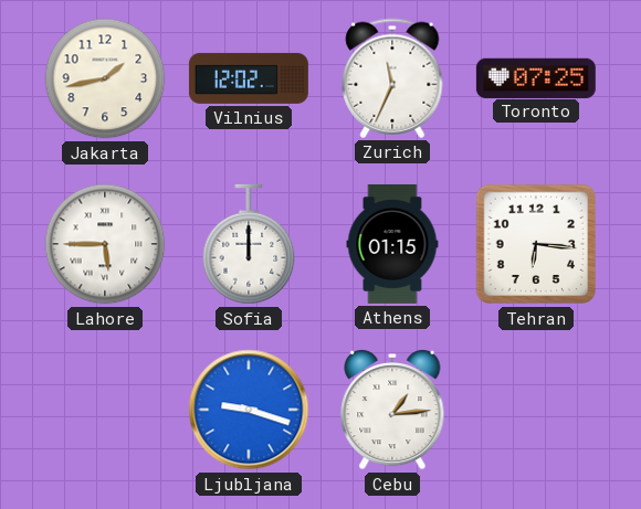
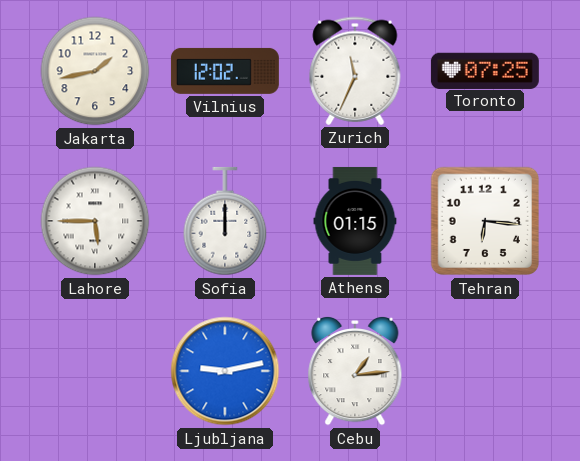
Ljubljana: 9:18 -> 9:13 (225, 371)
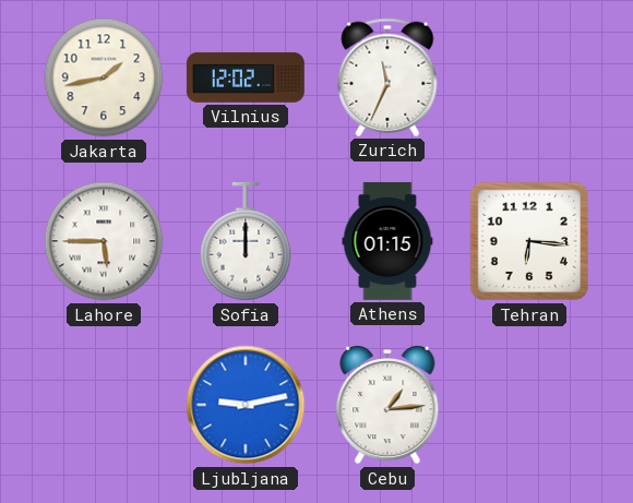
Toronto: 07:25 -> none (485, 70)
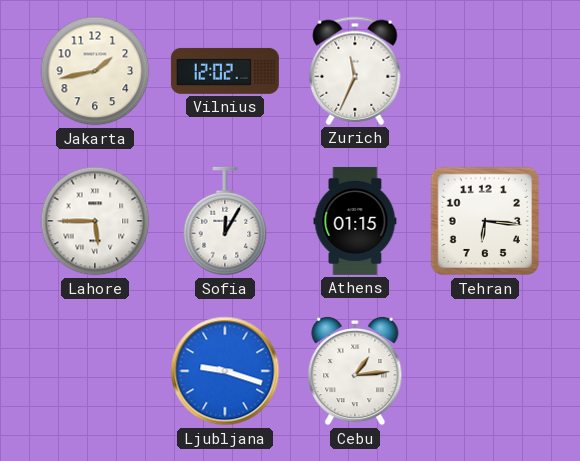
Sofia: 12:00 -> 12:05 (225, 221)
Ljubljana: 9:13 -> 9:18 (225, 371)
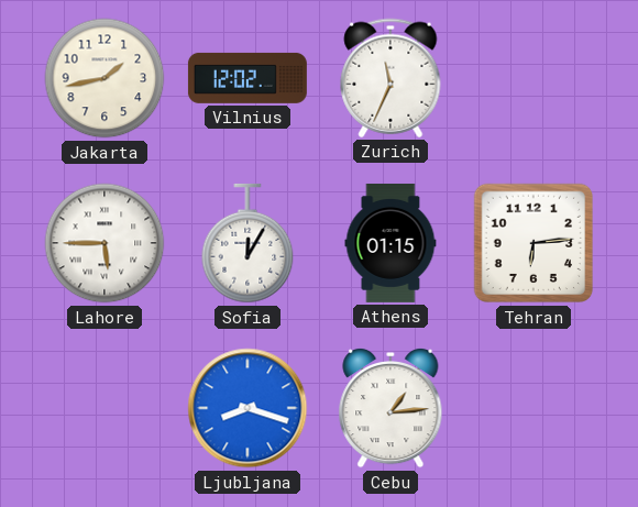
Tehran: 6:16 -> 6:14 (533, 243)
Ljubljana: 9:18 -> 8:18 (248, 408)
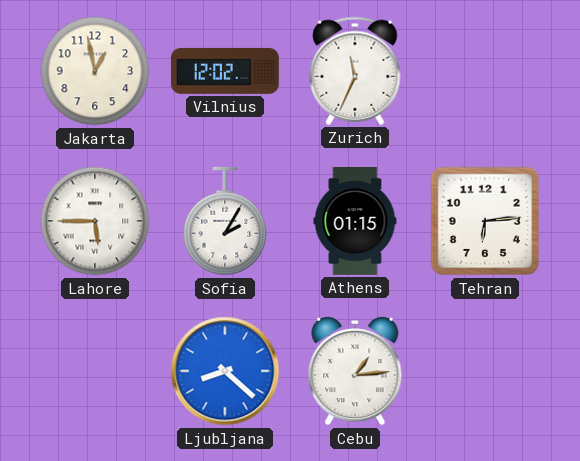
Jakarta: 1:43 -> 12:58 (95, 71)
Sofia: 12:05 -> 2:05 (225, 221)
Ljubljana: 8:18 -> 8:22 (225, 371)
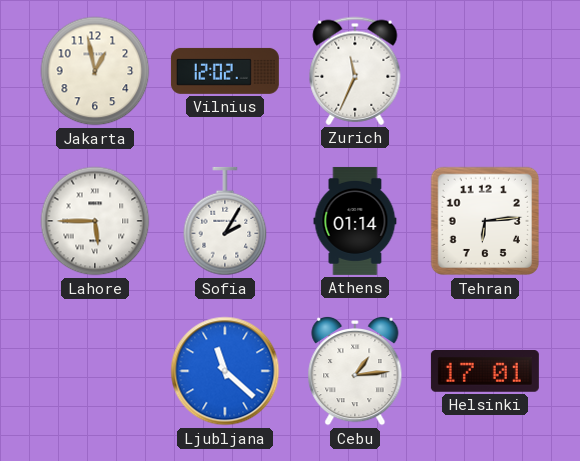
Athens: 01:15 -> 01:14 (355, 221)
Ljubljana: 8:22 -> 11:22 (225, 371)
Helsinki: none -> 17:01 (485, 372)
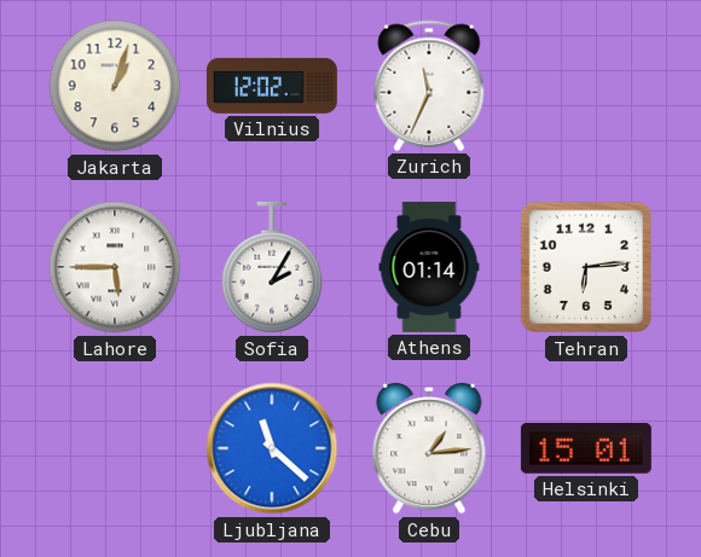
Jakarta: 12:58 -> 1:03 (115, 86)
Helsinki: 17:01 -> 15:01 (586, 449)
